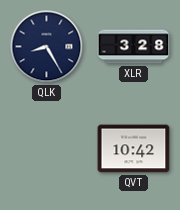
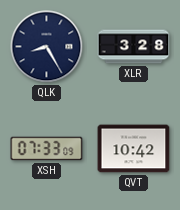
XSH: none -> 07:33 (47, 149)
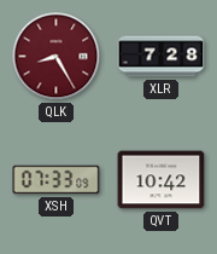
QLK dial: navy -> burgundy (57, 57)
XLR: 3:28 -> 7:28 (162, 57)
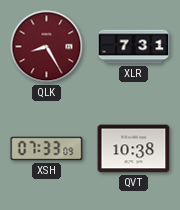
XLR: 7:28 -> 7:31 (134, 47)
QVT: 10:42 -> 10:38 (134, 149)
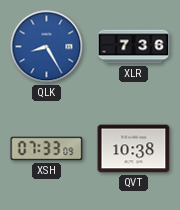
QLK dial: burgundy -> blue (47, 47)
XLR: 7:31 -> 7:36 (134, 47)
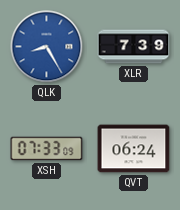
XLR: 7:36 -> 7:39 (134, 47)
QVT: 10:38 -> 06:24 (134, 149)
